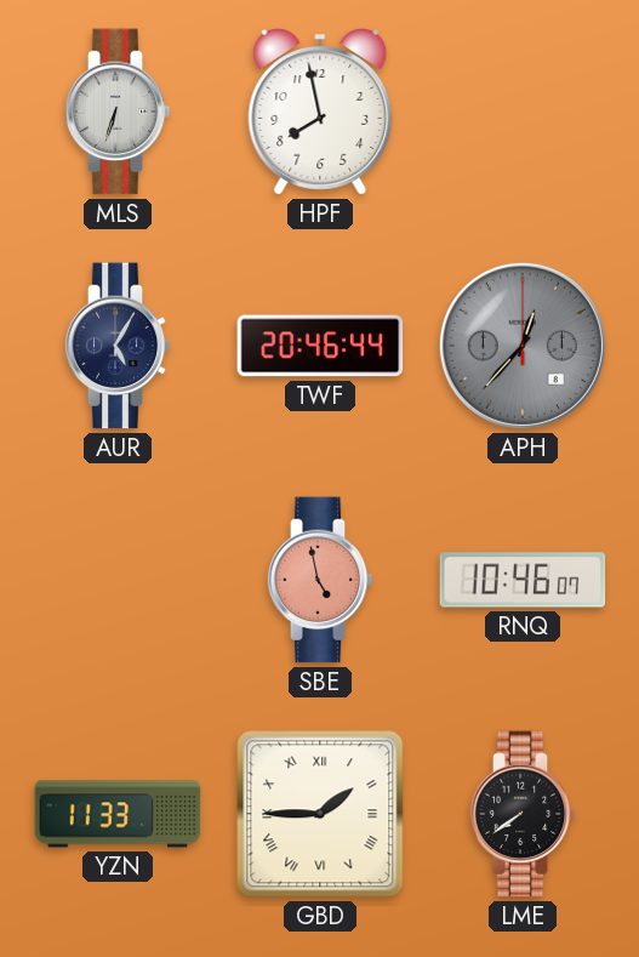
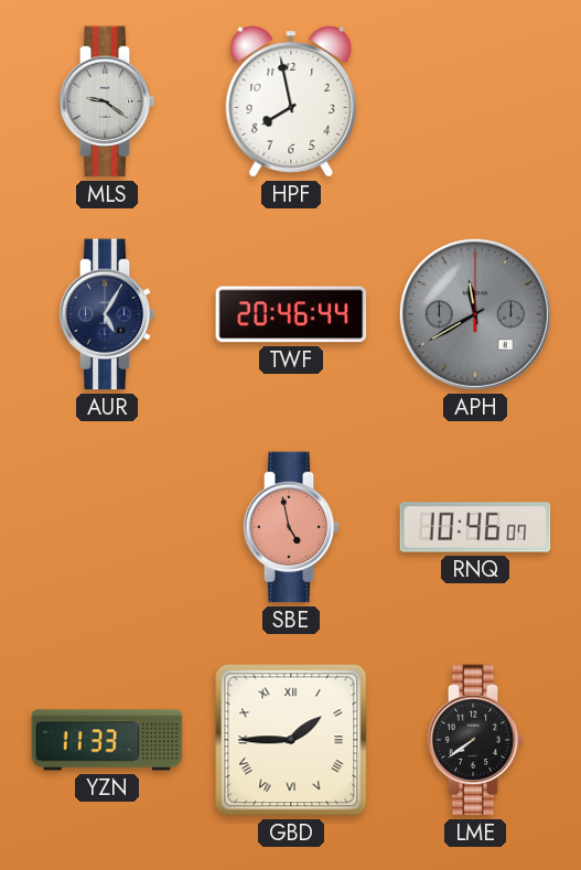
MLS: 6:33 -> 9:21 (107, 101)
APH: 12:37 -> 11:40 (475, 314)
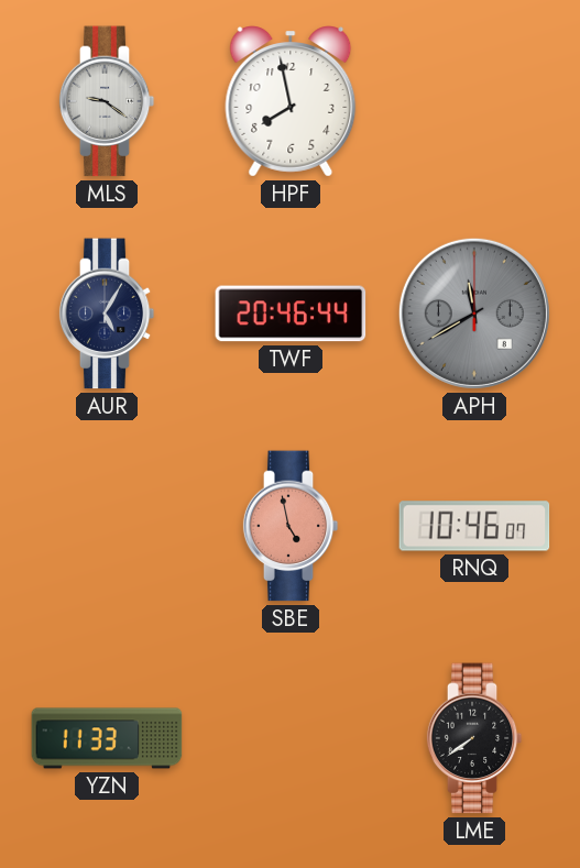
GBD: 1:45 -> none (291, 740)
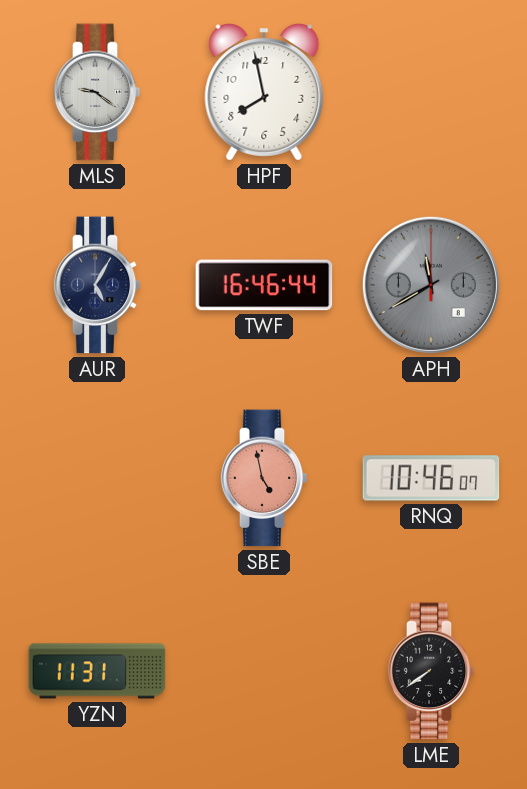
TWF: 20:46 -> 16:46 (264, 285)
YZN: 11:33 -> 11:31 (97, 671)
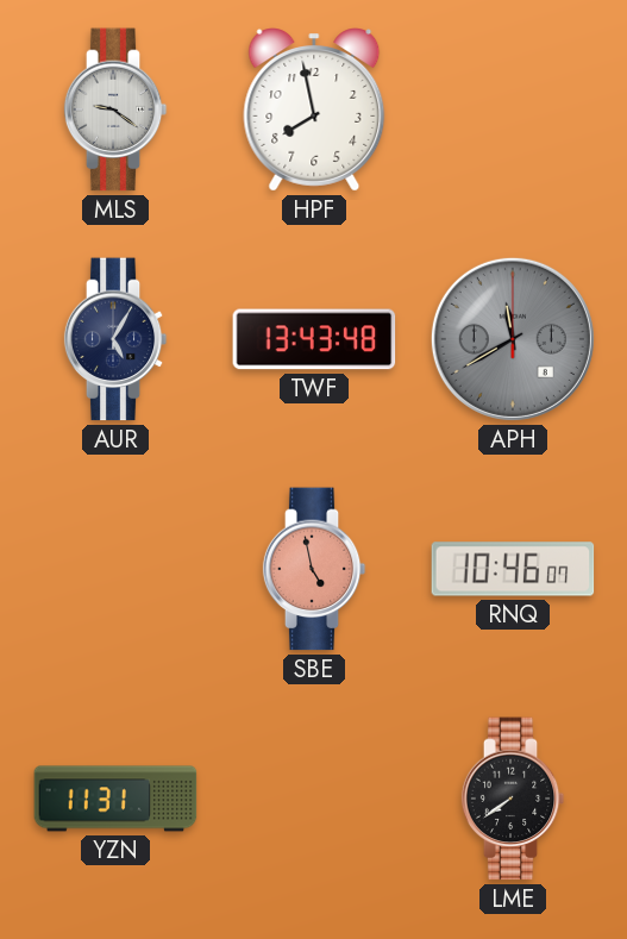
TWF: 16:46 -> 13:43 (314, 339)
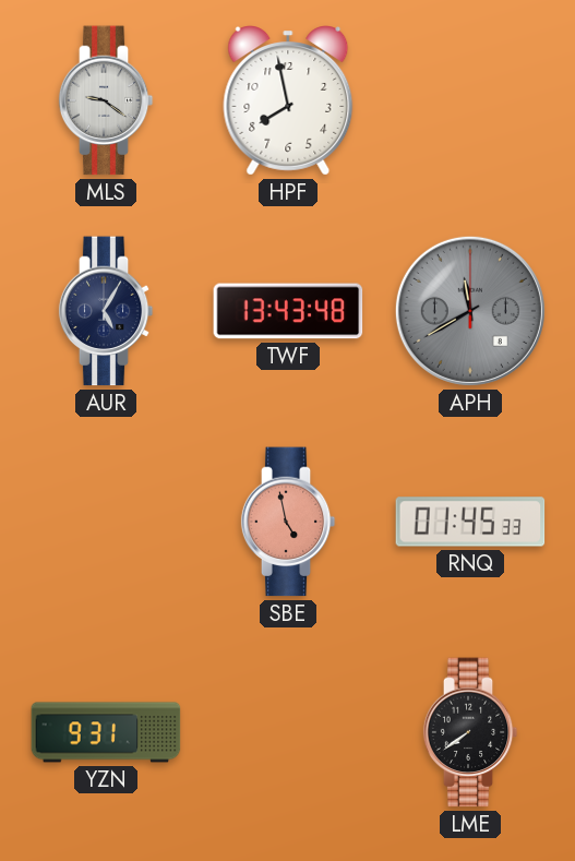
RNQ: 10:46 -> 01:45 (470, 522)
YZN: 11:31 -> 9:31 (106, 732)
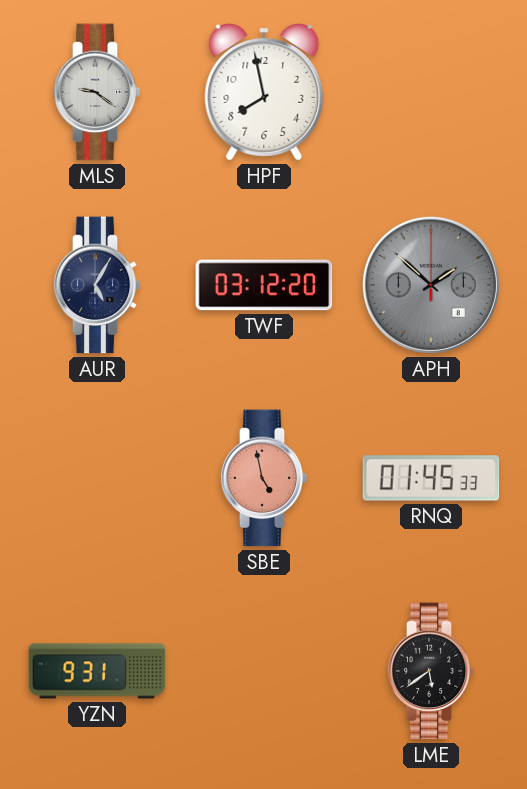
TWF: 13:43 -> 03:12 (264, 285)
APH: 11:40 -> 1:52 (431, 285)
LME: 7:39 -> 5:39 (431, 671)
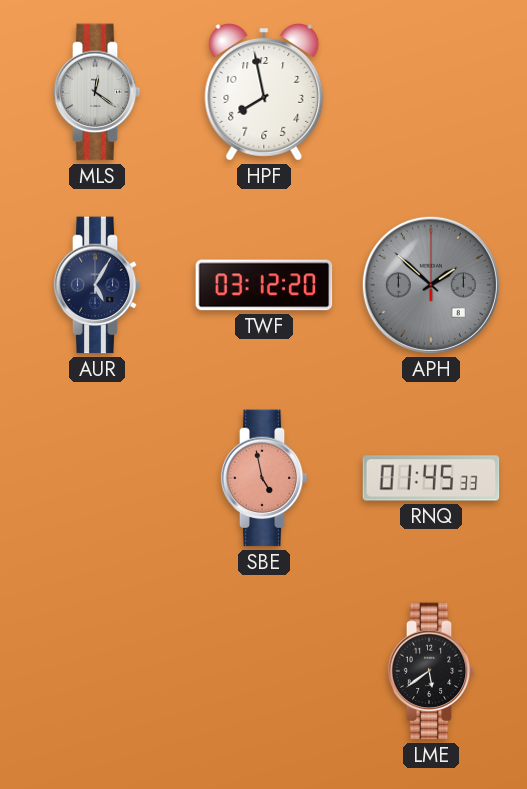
MLS: 9:21 -> 12:21 (97, 92)
YZN: 9:31 -> none (97, 671)
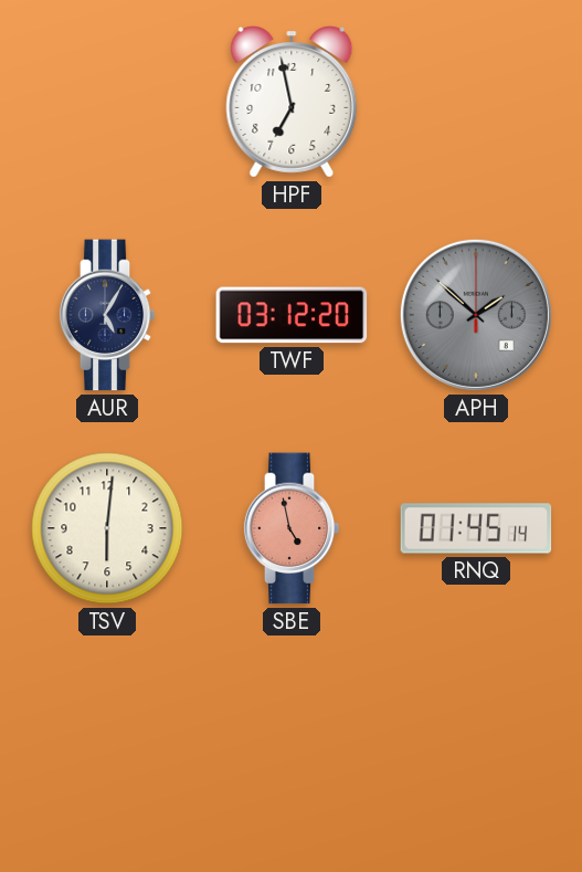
MLS: 12:21 -> none (97, 92)
HPF: 7:58 -> 6:58 (292, 102)
TSV: none -> 6:01 (107, 528)
RNQ: 01:45:33 -> 01:45:14 (476, 528)
LME: 5:39 -> none (431, 671)
